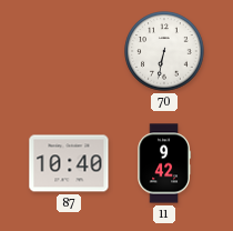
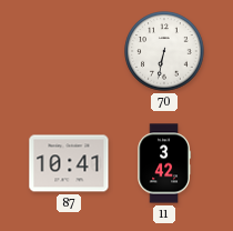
87: 10:40 -> 10:41 (69, 163)
11: 9:42 -> 3:42 (164, 163)
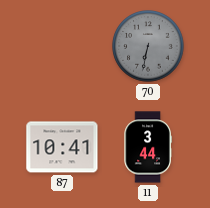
70 dial: white -> grey (148, 46)
11: 3:42 -> 3:44 (148, 147)
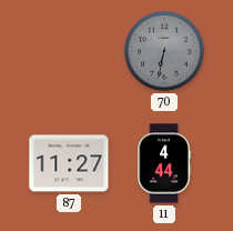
87: 10:41 -> 11:27 (69, 163)
11: 3:44 -> 4:44 (164, 163)
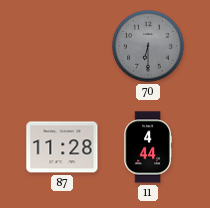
70: 6:32 -> 6:30 (148, 46)
87: 11:27 -> 11:28 (62, 147)
